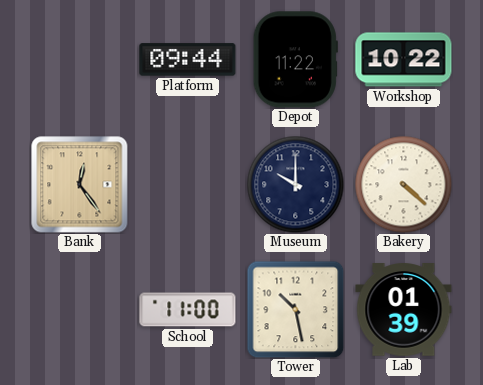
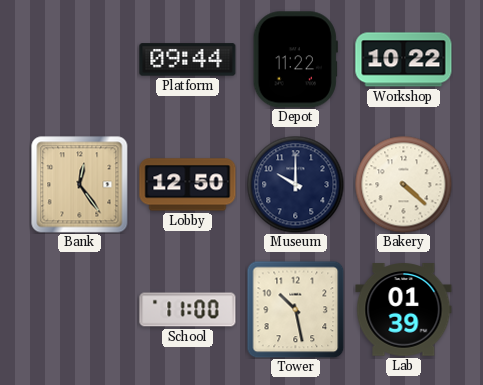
Lobby: none -> 12:50 (188, 185)
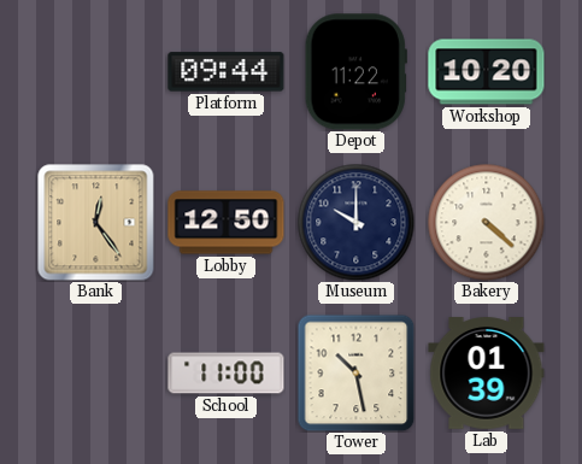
Workshop: 10:22 -> 10:20 (487, 72)
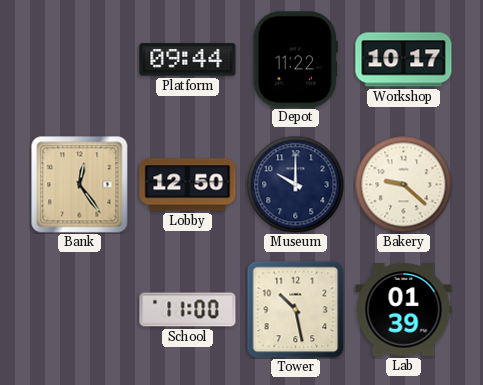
Workshop: 10:20 -> 10:17 (404, 60)
Bakery: 4:22 -> 9:22 (403, 184)
